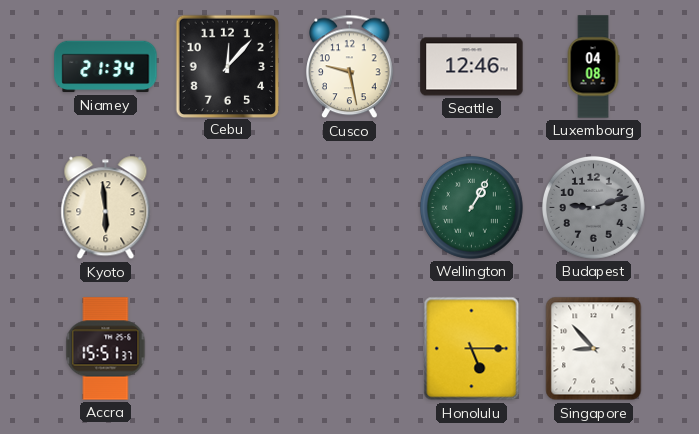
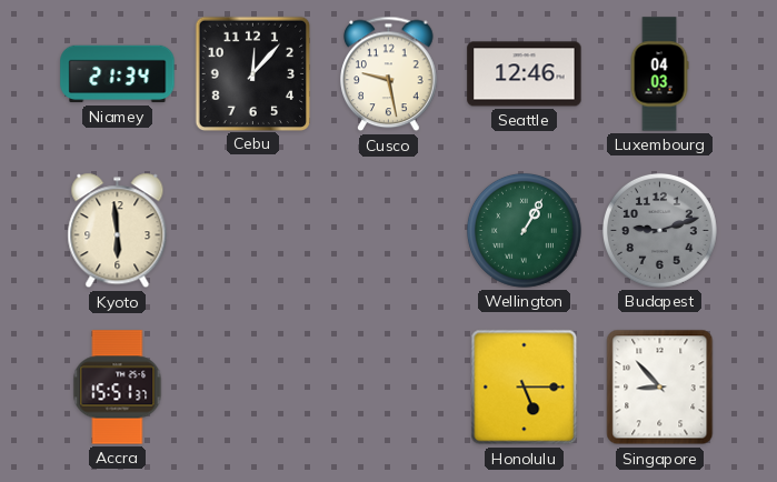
Luxembourg: 04:08 -> 04:03 (659, 74)
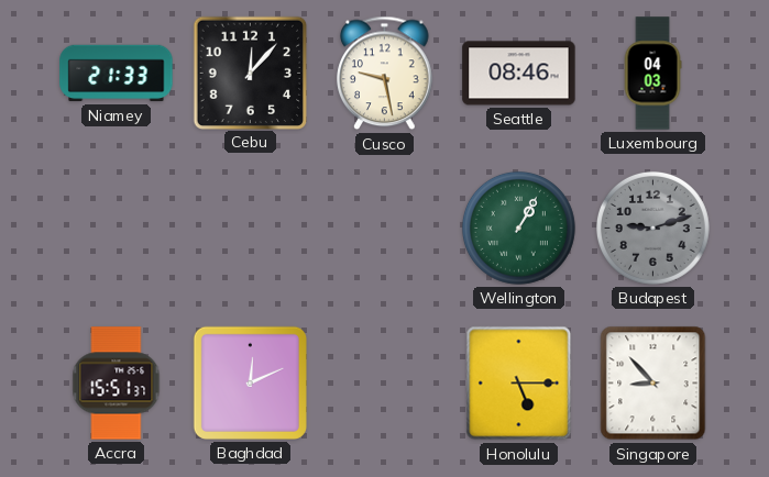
Niamey: 21:34 -> 21:33 (117, 74)
Seattle: 12:46 -> 08:46 (519, 74)
Kyoto: 5:59 -> none (118, 231)
Baghdad: none -> 12:11 (250, 382)
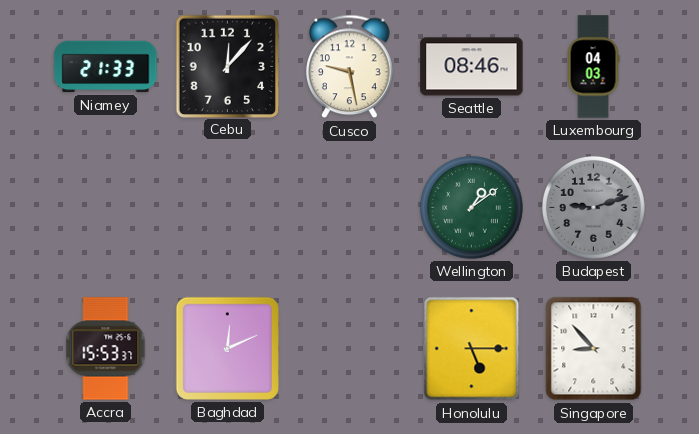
Wellington: 1:05 -> 1:09 (471, 207)
Accra: 15:51 -> 15:53 (106, 349)
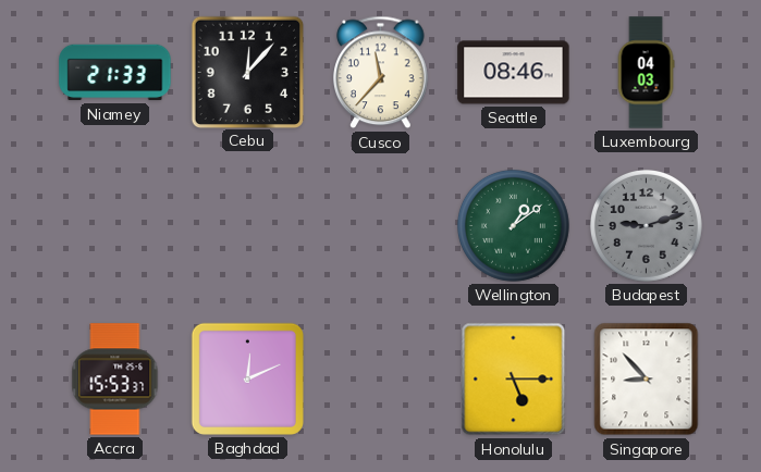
Cusco: 9:28 -> 11:37 (381, 73)
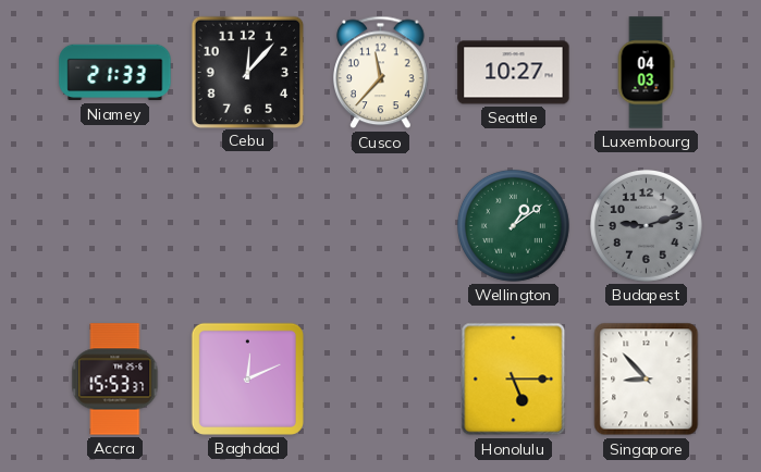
Seattle: 08:46 -> 10:27 (514, 73)
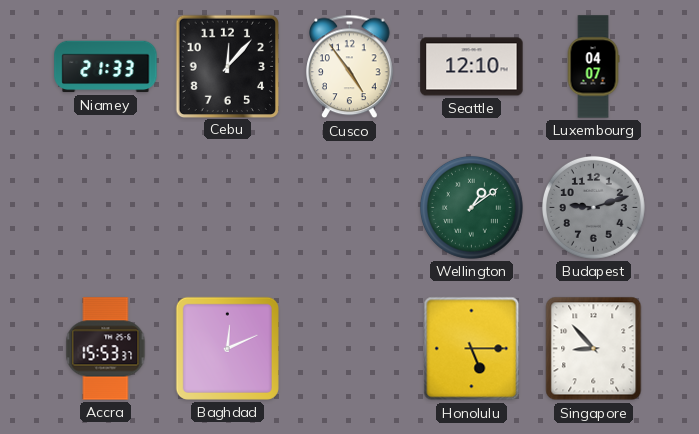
Cusco: 11:37 -> 4:54 (350, 67)
Seattle: 10:27 -> 12:10 (472, 67)
Luxembourg: 04:03 -> 04:07 (593, 67)
